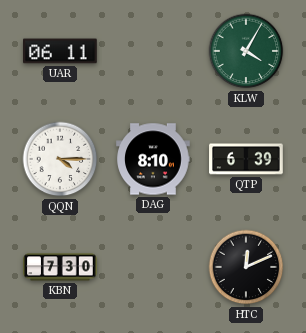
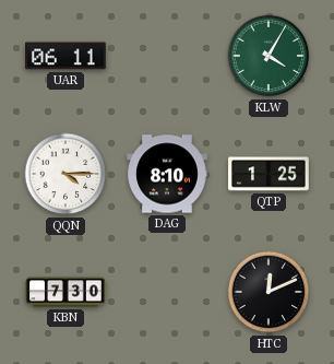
QTP: 6:39 -> 1:25 (269, 174)
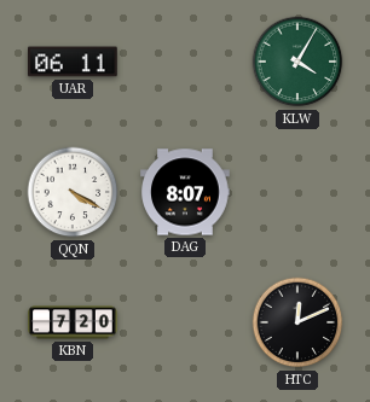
QQN: 4:15 -> 4:20 (73, 192)
DAG: 8:10 -> 8:07 (185, 192)
QTP: 1:25 -> none (269, 174)
KBN: 7:30 -> 7:20 (73, 322)
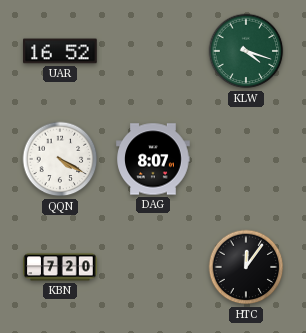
UAR: 06:11 -> 16:52 (60, 51)
KLW: 4:05 -> 4:18 (246, 51)
HTC: 12:11 -> 12:06 (246, 267)
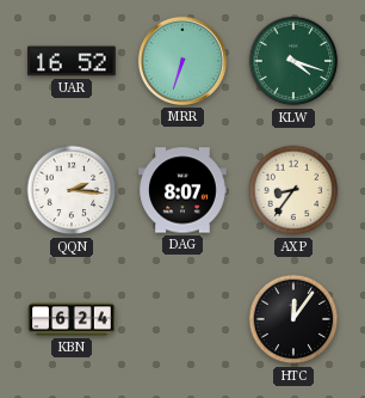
MRR: none -> 6:33 (182, 61)
QQN: 4:20 -> 2:16 (72, 190)
AXP: none -> 8:36 (293, 190)
KBN: 7:20 -> 6:24 (72, 319)
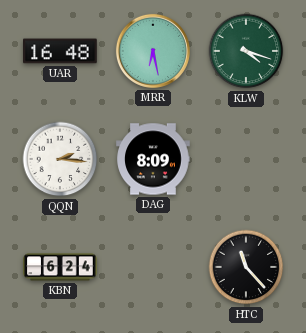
UAR: 16:52 -> 16:48 (60, 51)
MRR: 6:33 -> 6:28 (153, 51)
DAG: 8:07 -> 8:09 (153, 159)
AXP: 8:36 -> none (293, 190)
HTC: 12:06 -> 11:23 (246, 267)
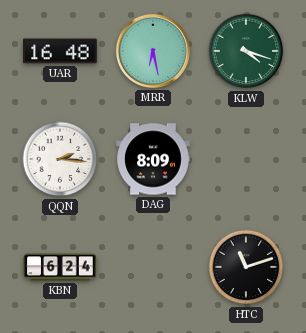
HTC: 11:23 -> 11:12 (246, 267)
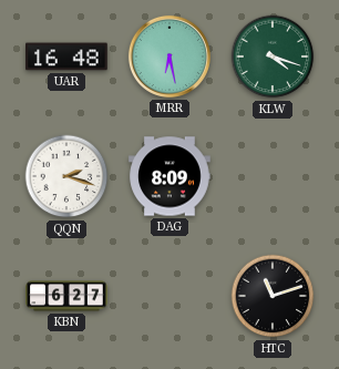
QQN: 2:16 -> 2:18 (66, 176)
KBN: 6:24 -> 6:27 (66, 296)
